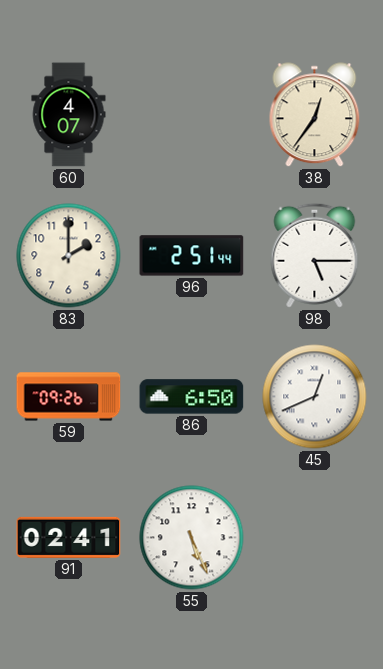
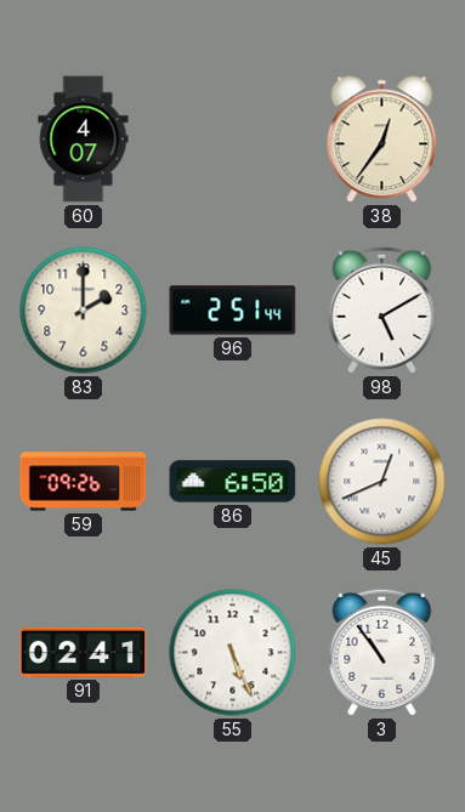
98: 5:15 -> 5:10 (382, 310)
3: none -> 10:54 (382, 652)
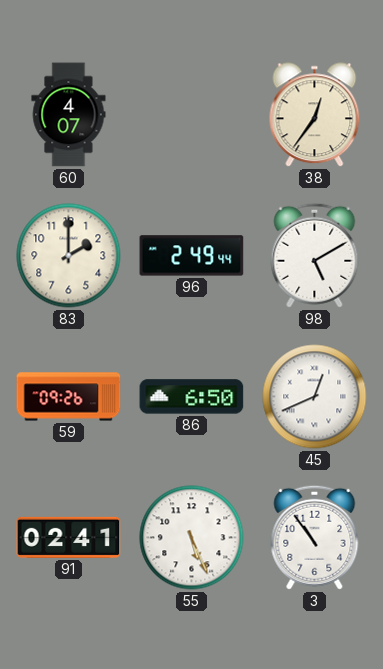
96: 2:51 -> 2:49 (192, 256)
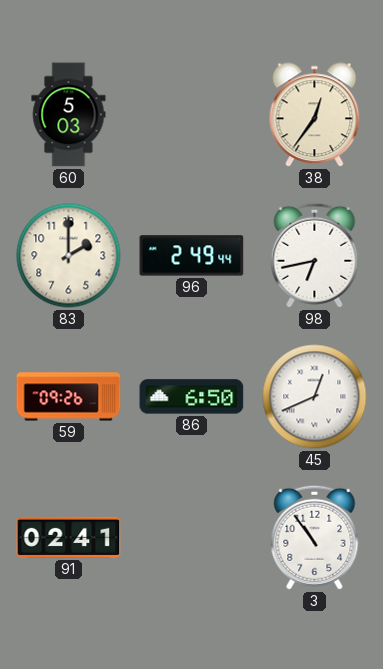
60: 4:07 -> 5:03 (69, 115)
98: 5:10 -> 6:43 (315, 255)
55: 5:26 -> none (192, 538)
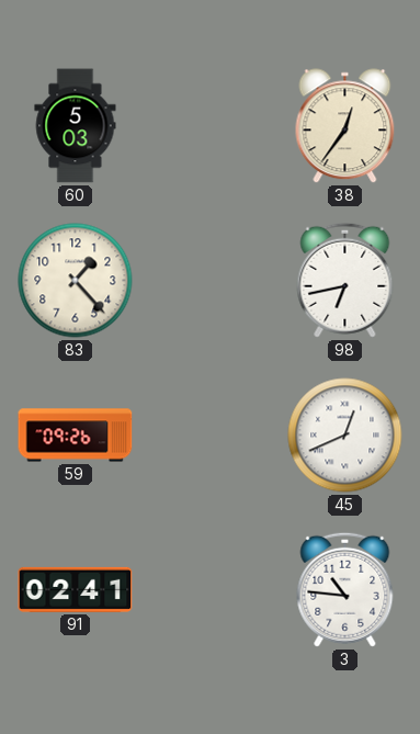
83: 2:00 -> 1:23 (76, 281)
96: 2:49 -> none (192, 256)
86: 6:50 -> none (192, 397)
3: 10:54 -> 10:46 (345, 589)
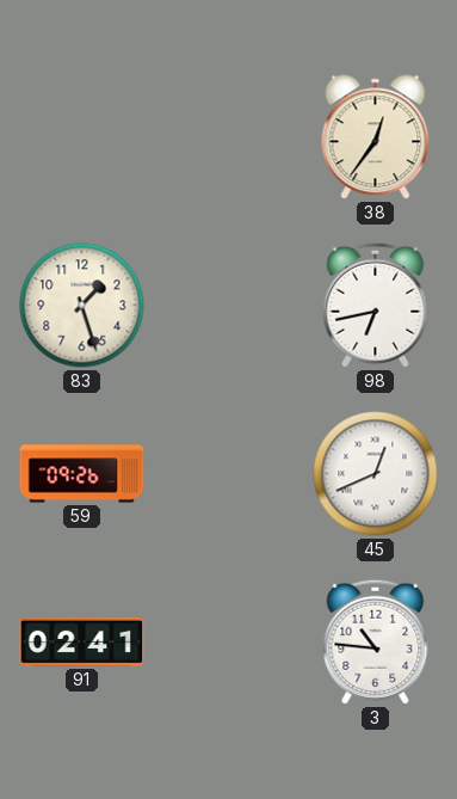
60: 5:03 -> none (76, 126)
83: 1:23 -> 1:27 (82, 306)
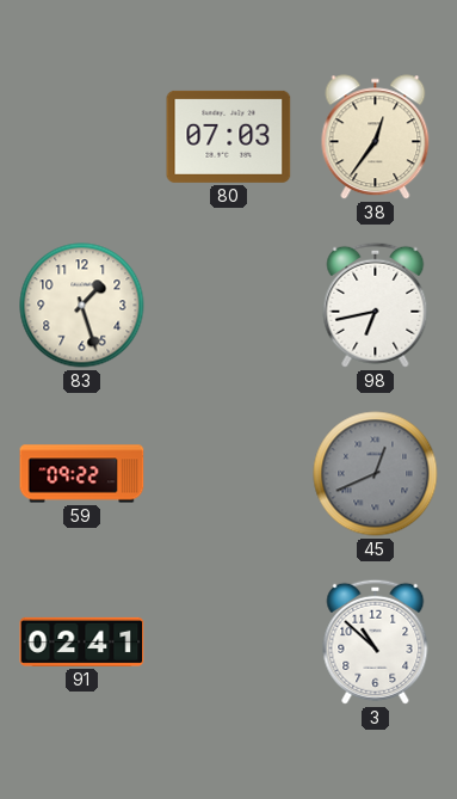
80: none -> 07:03 (229, 136)
59: 09:26 -> 09:22 (82, 474)
45 dial: white -> grey (376, 474)
3: 10:46 -> 10:52 (376, 641)
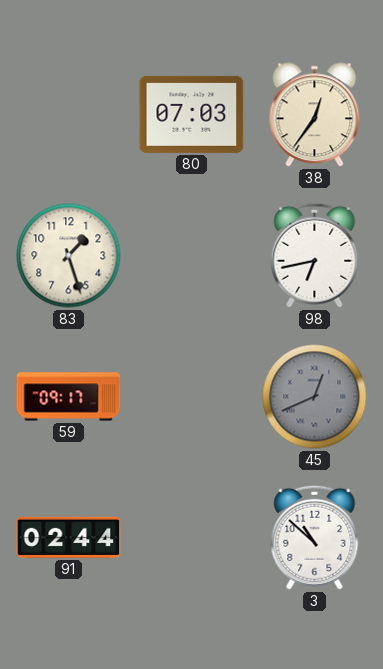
59: 09:22 -> 09:17 (69, 397)
91: 02:41 -> 02:44 (69, 537)
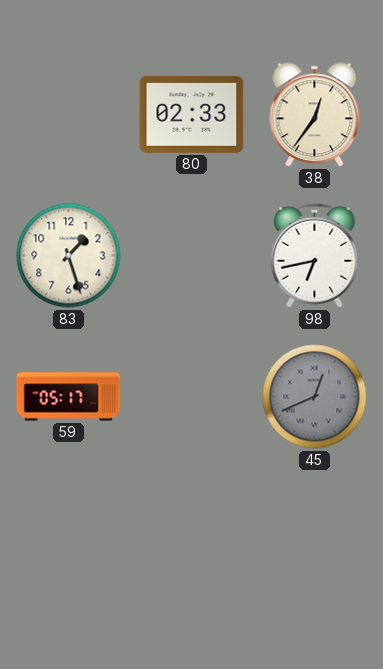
80: 07:03 -> 02:33 (192, 114)
59: 09:17 -> 05:17 (69, 397)
91: 02:44 -> none (69, 537)
3: 10:52 -> none (315, 537)
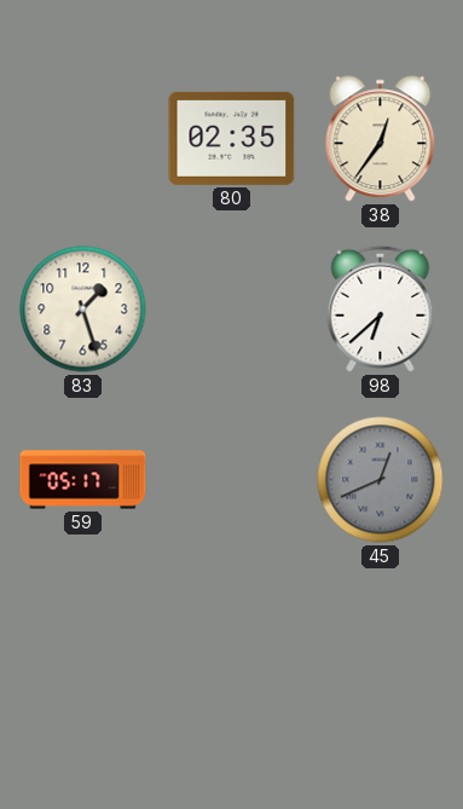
80: 02:33 -> 02:35 (232, 138)
98: 6:43 -> 6:38 (381, 308)
